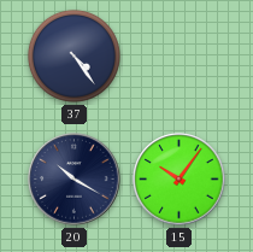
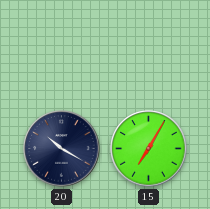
37: 4:24 -> none (73, 55)
15: 10:06 -> 7:05 (149, 149)
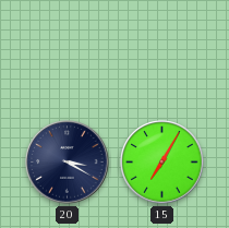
20: 10:20 -> 3:20 (68, 163)
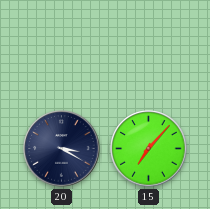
15: 7:05 -> 7:07 (149, 149)
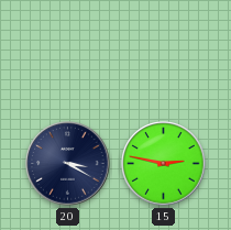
15: 7:07 -> 2:47 (164, 164)
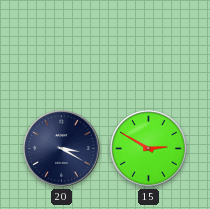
15: 2:47 -> 2:50 (149, 149)
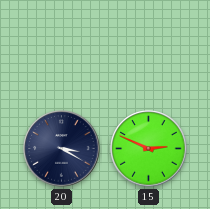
15: 2:50 -> 2:49 (149, 149)
